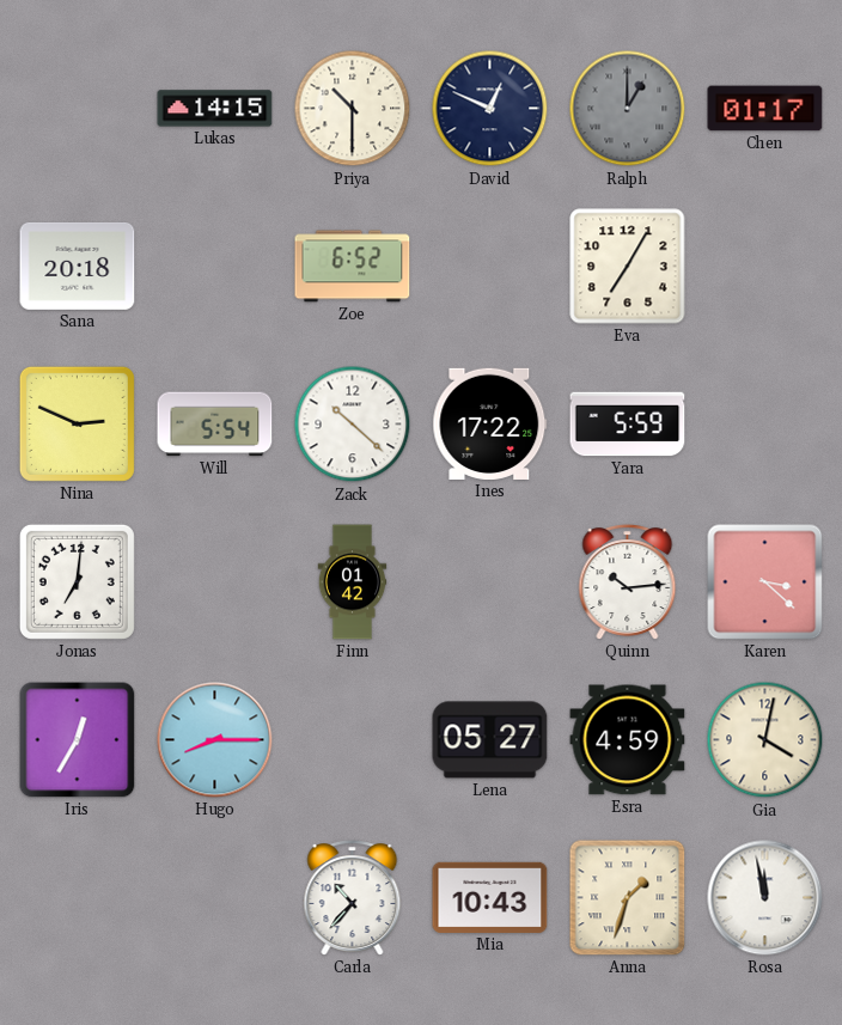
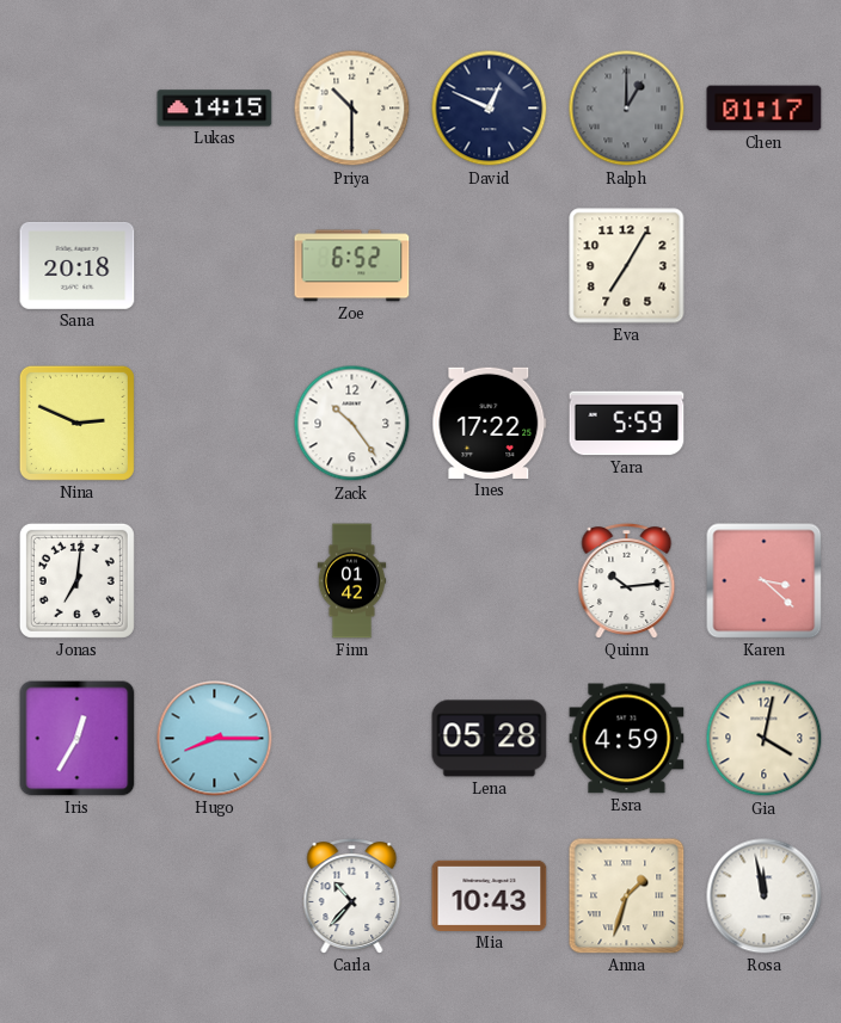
Will: 5:54 -> none (215, 425)
Zack: 10:22 -> 10:24 (352, 424)
Lena: 05:27 -> 05:28 (490, 739)
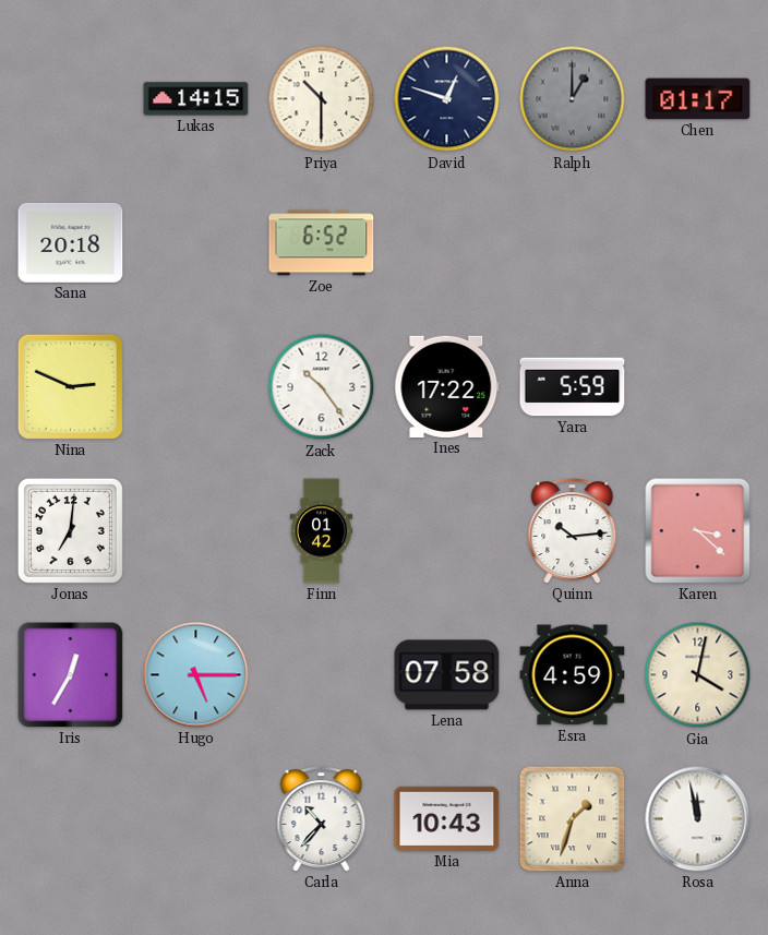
David: 12:49 -> 12:48 (447, 99)
Eva: 7:05 -> none (627, 266)
Hugo: 8:15 -> 5:15 (196, 675)
Lena: 05:28 -> 07:58 (447, 675)
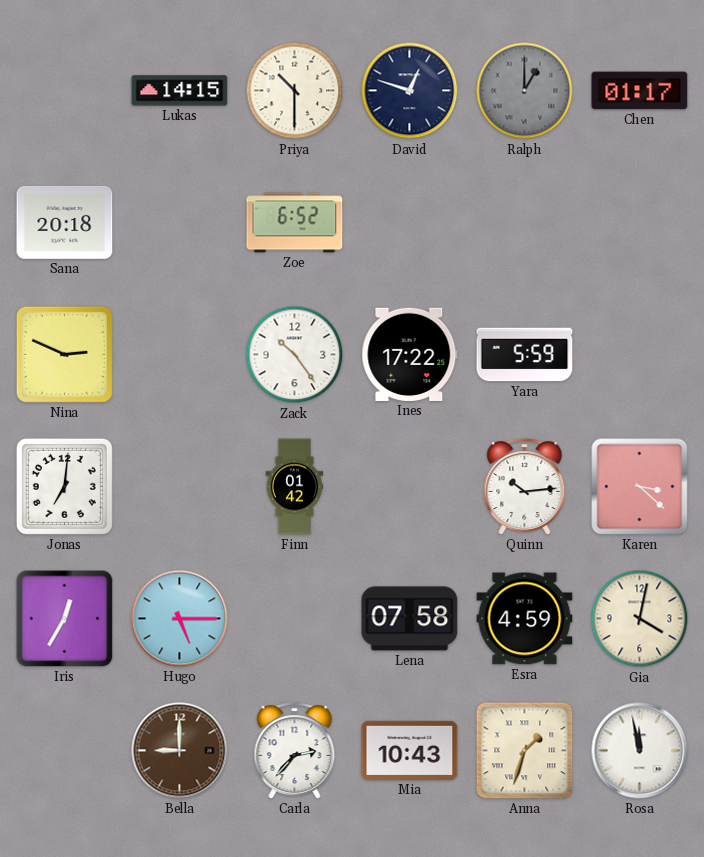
Bella: none -> 9:00 (180, 751)
Carla: 10:37 -> 2:37 (295, 751)
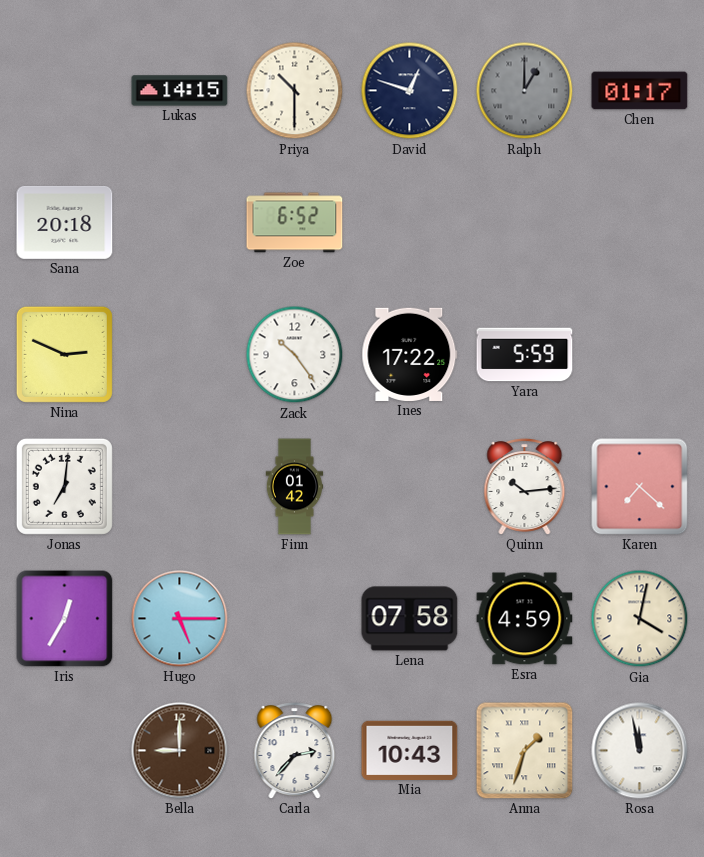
Karen: 3:22 -> 7:22 (640, 487)
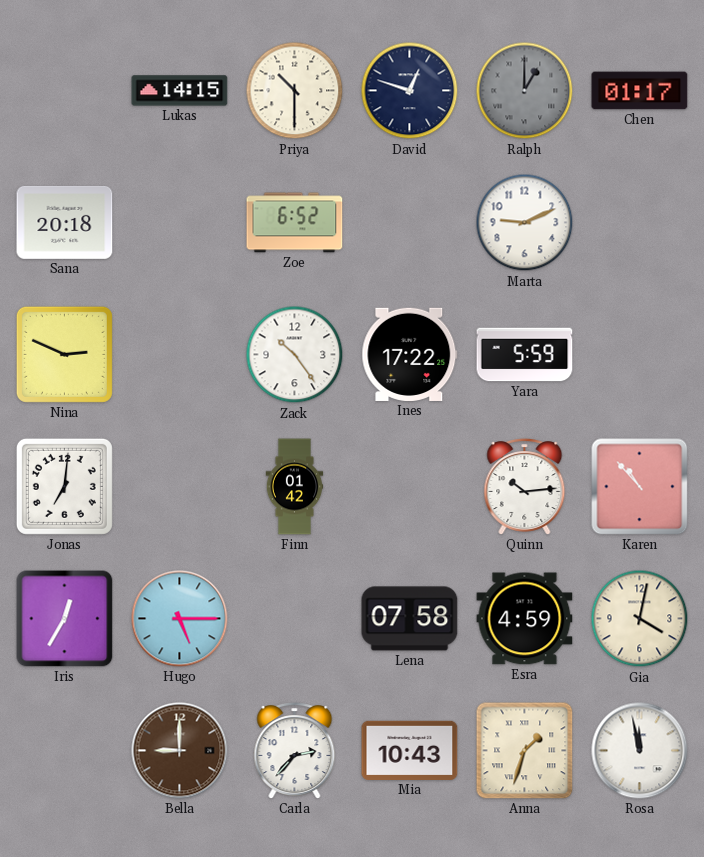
Marta: none -> 9:11 (525, 223)
Karen: 7:22 -> 10:53 (640, 487)
